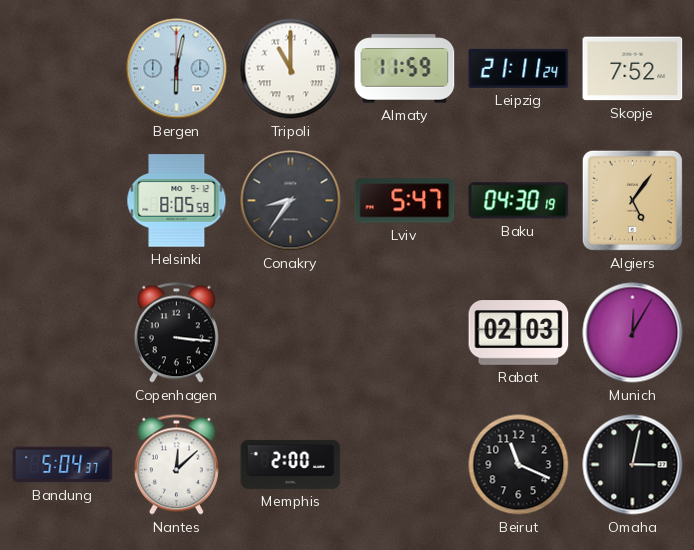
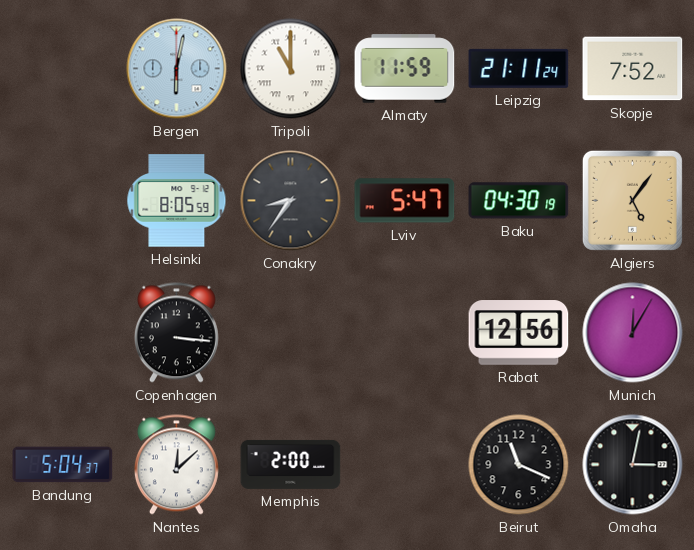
Rabat: 02:03 -> 12:56 (519, 333)
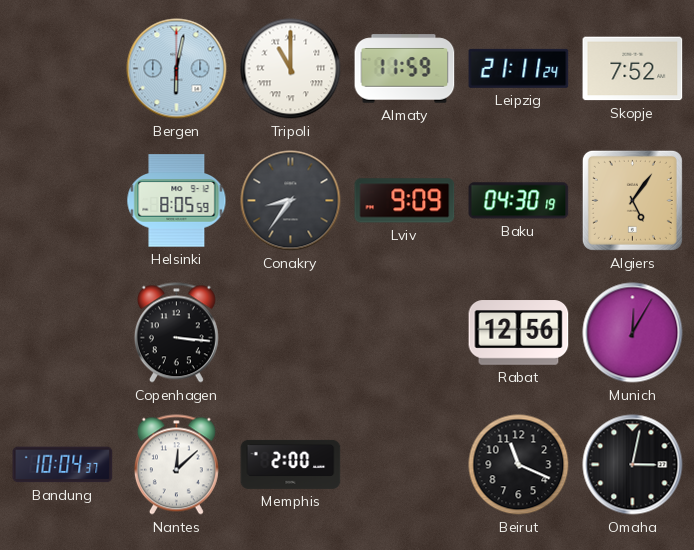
Lviv: 5:47 -> 9:09 (405, 201)
Bandung: 5:04 -> 10:04 (63, 465)
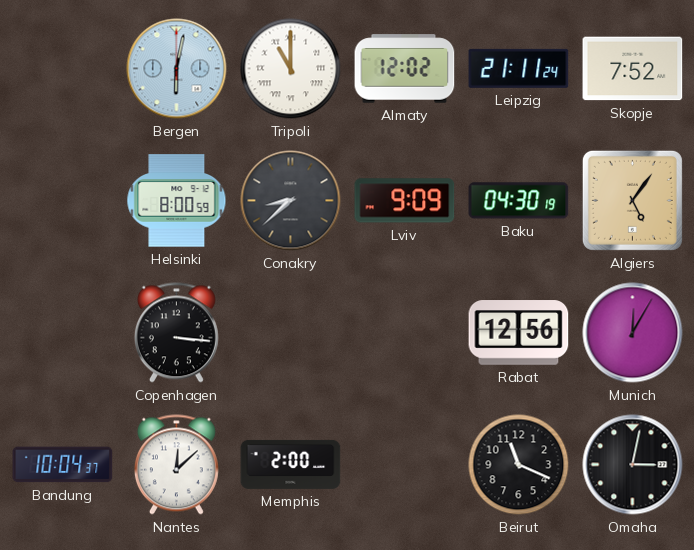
Almaty: 11:59 -> 12:02 (405, 69)
Helsinki: 8:05 -> 8:00 (177, 201)
Conakry: 8:36 -> 8:38 (291, 201)
